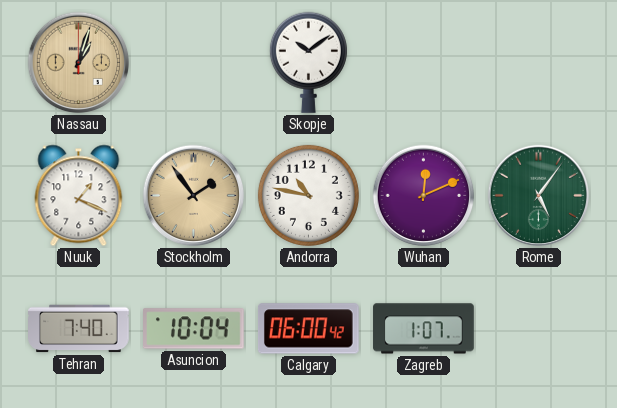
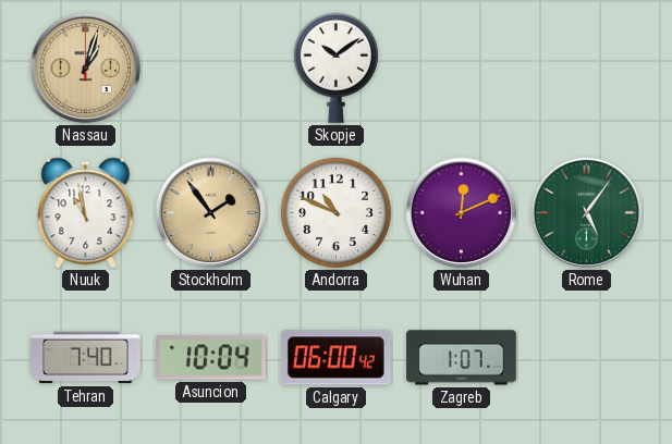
Nuuk: 1:19 -> 10:58 (86, 213)
Andorra: 10:47 -> 10:49 (335, 212)
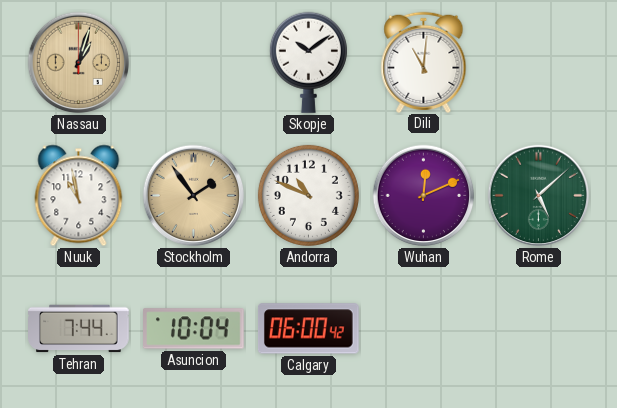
Dili: none -> 11:01 (424, 62)
Rome: 5:06 -> 5:08 (539, 196)
Tehran: 7:40 -> 7:44 (79, 329)
Zagreb: 1:07 -> none (462, 358)
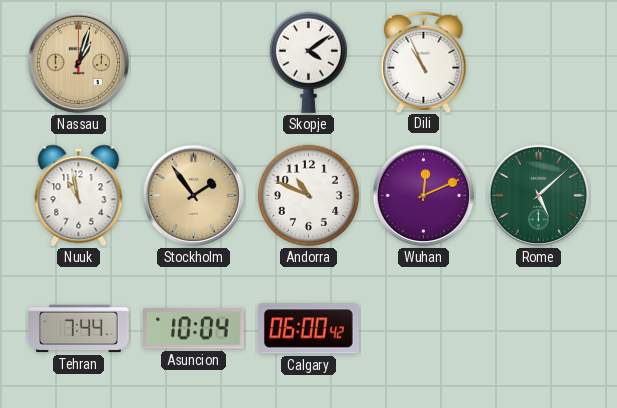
Skopje: 10:09 -> 4:09 (308, 62)
Dili: 11:01 -> 10:56 (424, 62)
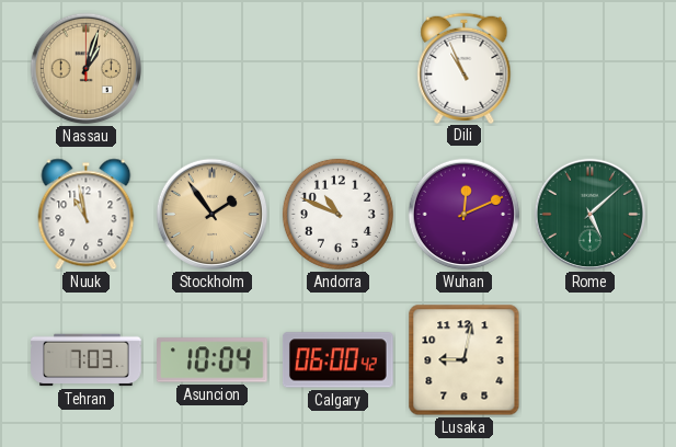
Skopje: 4:09 -> none (308, 62)
Tehran: 7:44 -> 7:03 (87, 360)
Lusaka: none -> 9:02 (465, 360)
